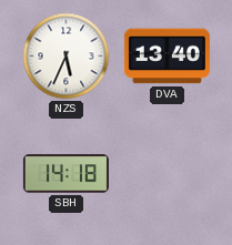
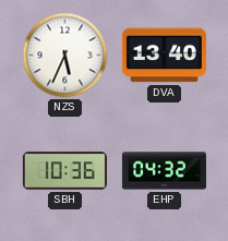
SBH: 14:18 -> 10:36 (64, 171)
EHP: none -> 04:32 (164, 171)
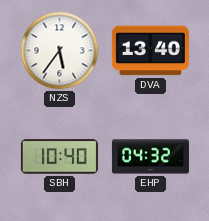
NZS: 5:34 -> 5:36 (60, 51)
SBH: 10:36 -> 10:40 (59, 157)
